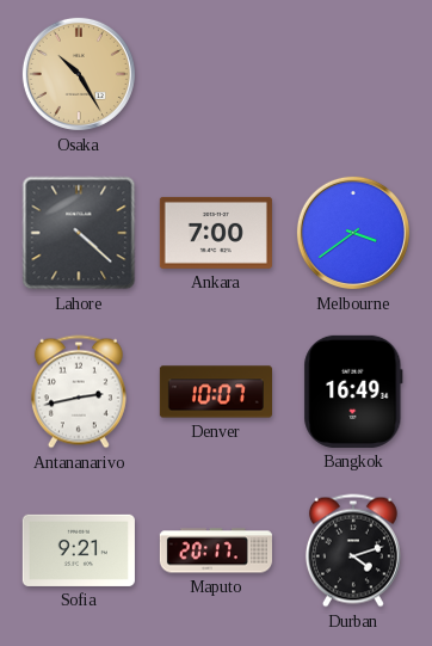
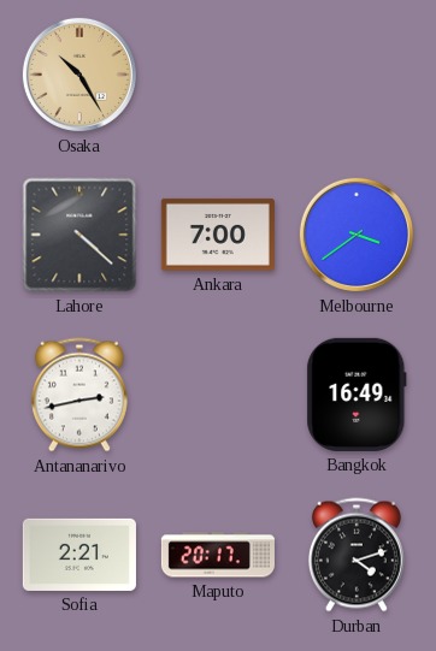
Denver: 10:07 -> none (216, 392)
Sofia: 9:21 -> 2:21 (79, 555)
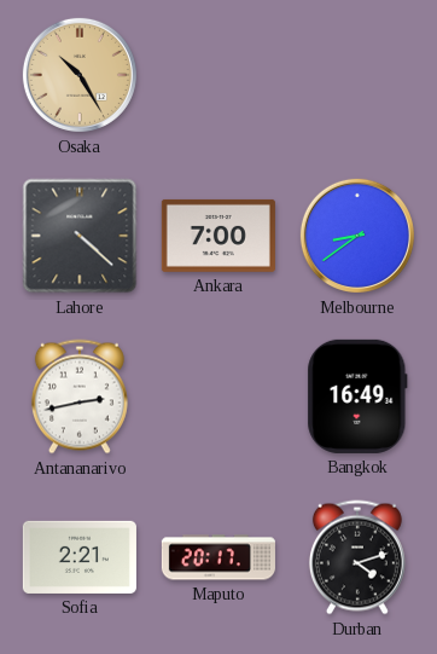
Melbourne: 3:39 -> 8:39 (357, 236)
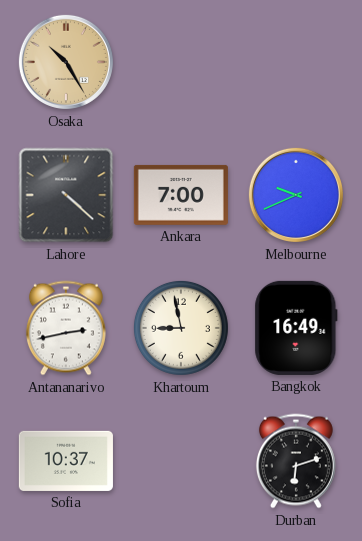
Melbourne: 8:39 -> 9:41 (296, 195)
Khartoum: none -> 8:58 (181, 328)
Sofia: 2:21 -> 10:37 (66, 461)
Maputo: 20:17 -> none (218, 557)
Durban: 4:12 -> 6:12 (296, 461)
